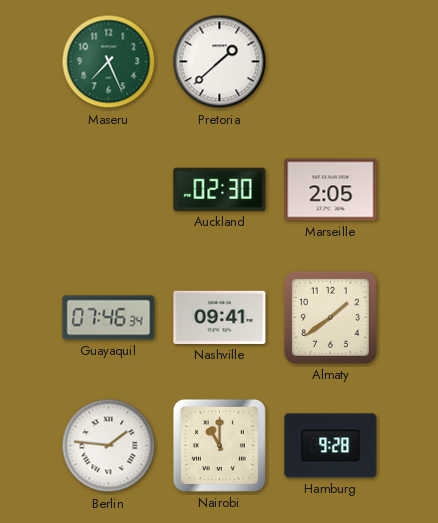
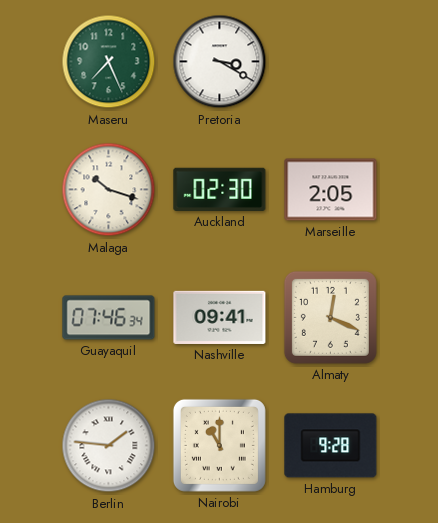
Pretoria: 1:38 -> 3:20 (220, 62)
Malaga: none -> 10:18 (109, 190)
Almaty: 1:39 -> 12:19 (330, 317)
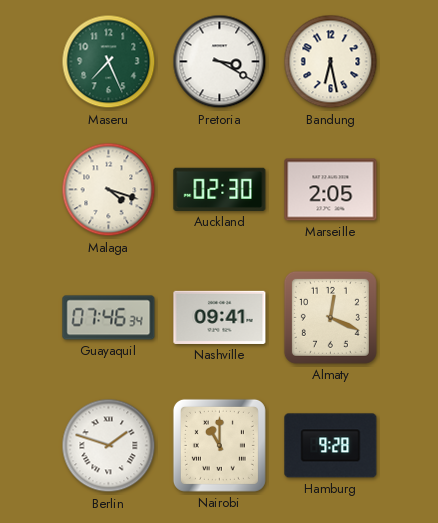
Bandung: none -> 6:28 (331, 62)
Malaga: 10:18 -> 4:18 (109, 190)
Berlin: 1:46 -> 1:48 (109, 446)
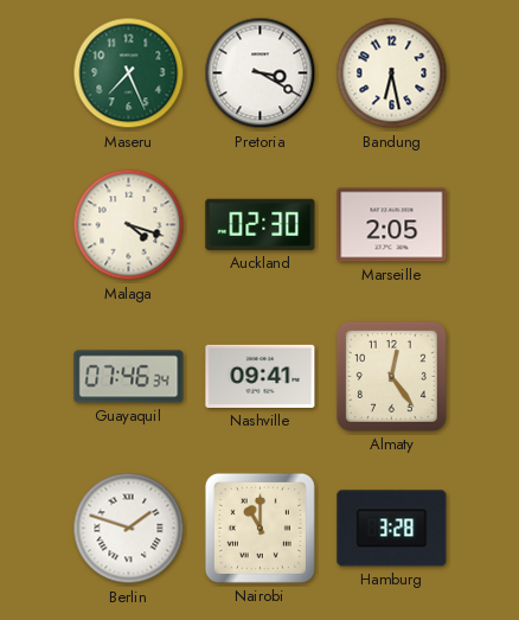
Almaty: 12:19 -> 12:24 (391, 376)
Hamburg: 9:28 -> 3:28 (392, 529)
